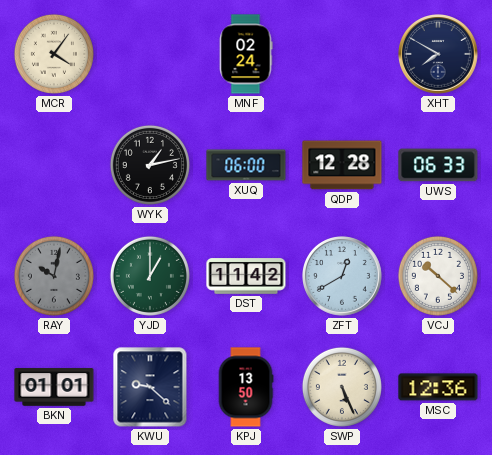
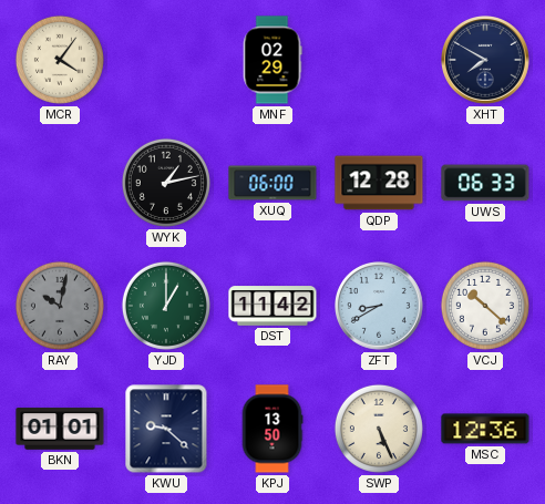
MNF: 02:24 -> 02:29 (272, 60)
ZFT: 12:40 -> 8:40 (380, 307)
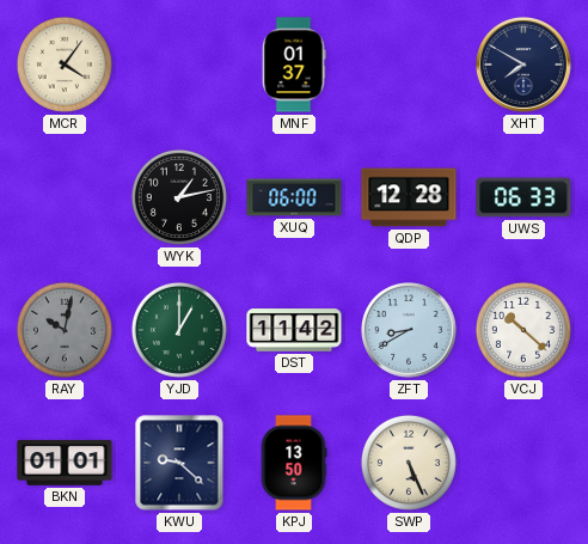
MNF: 02:29 -> 01:37 (294, 65)
MSC: 12:36 -> none (485, 429)
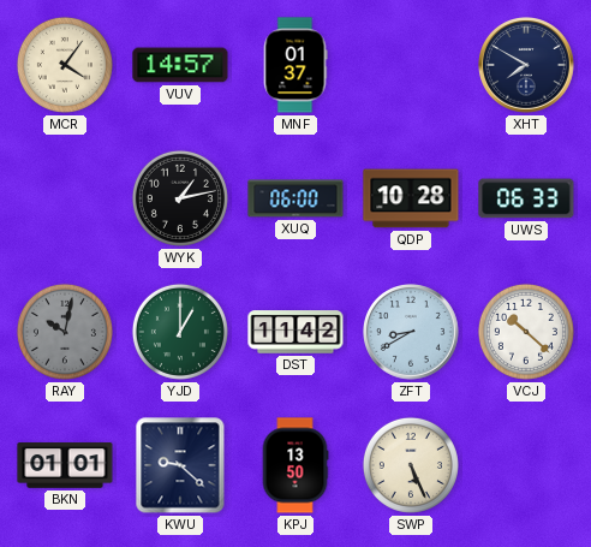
VUV: none -> 14:57 (180, 65)
QDP: 12:28 -> 10:28 (411, 198)
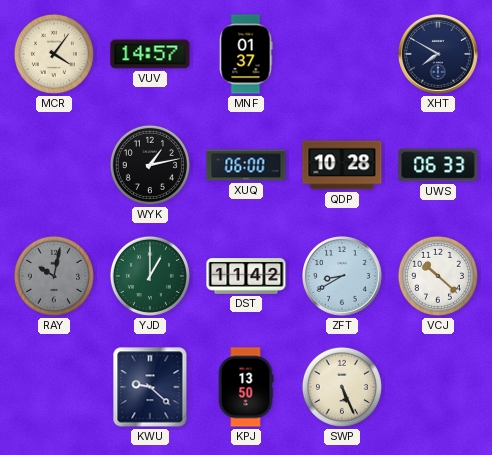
BKN: 01:01 -> none (65, 465)
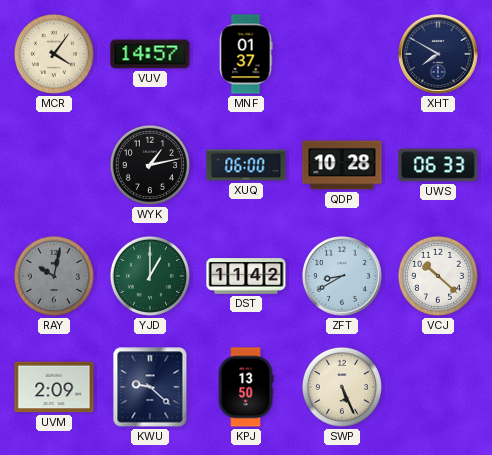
UVM: none -> 2:09 (54, 387)
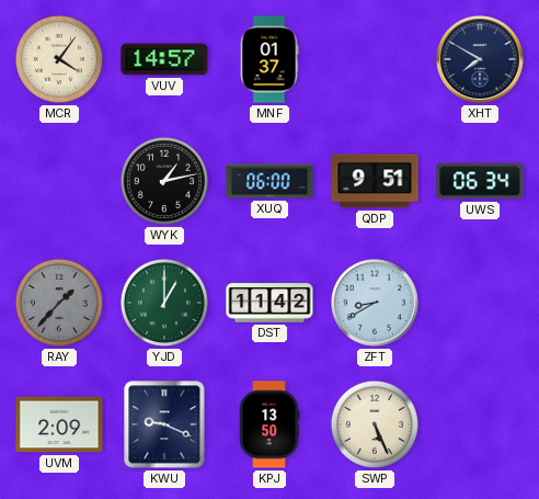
QDP: 10:28 -> 9:51 (375, 181)
UWS: 06:33 -> 06:34 (480, 181)
RAY: 10:02 -> 1:37 (59, 303)
VCJ: 10:22 -> none (438, 276)
KWU: 9:22 -> 9:19 (164, 424)
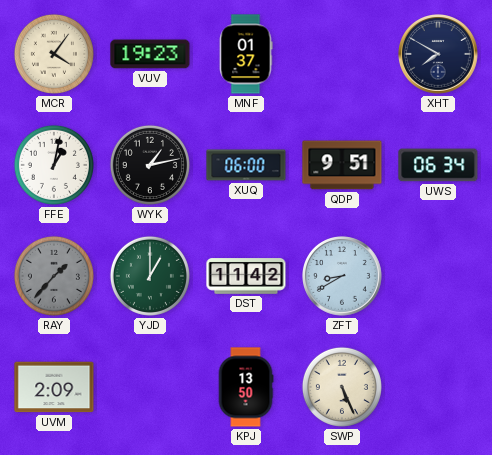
VUV: 14:57 -> 19:23 (150, 54)
FFE: none -> 1:02 (54, 165)
KWU: 9:19 -> none (164, 424)
